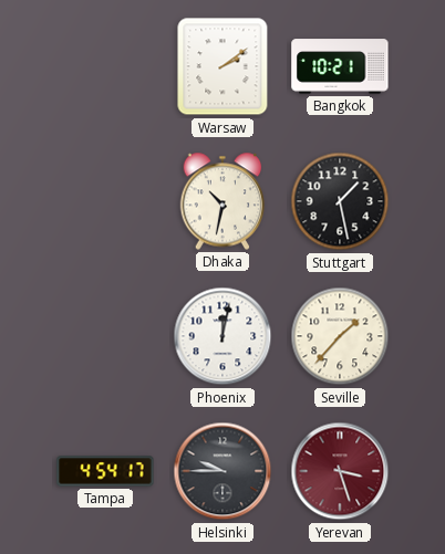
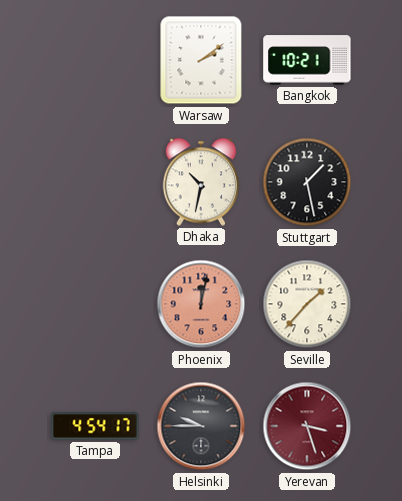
Phoenix dial: white -> salmon (201, 304)
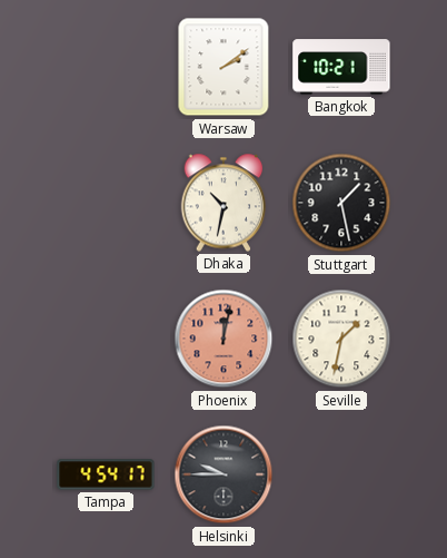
Seville: 1:37 -> 1:32 (341, 339)
Yerevan: 3:27 -> none (307, 426)
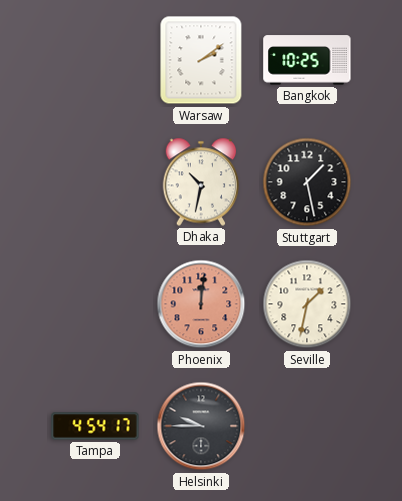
Bangkok: 10:21 -> 10:25 (307, 60)
Phoenix: 12:02 -> 12:01 (201, 304)
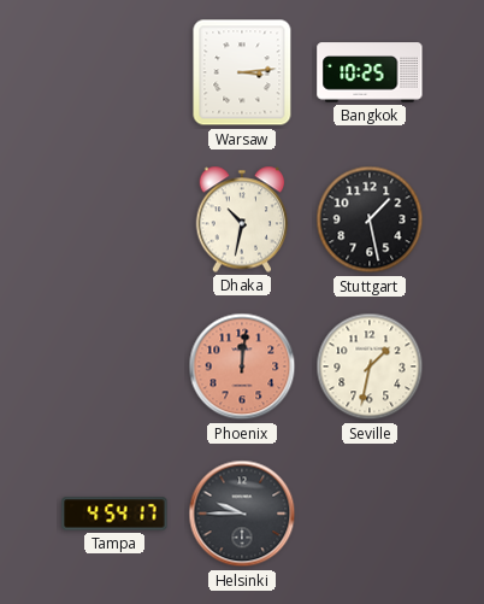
Warsaw: 2:09 -> 3:14 (242, 72)
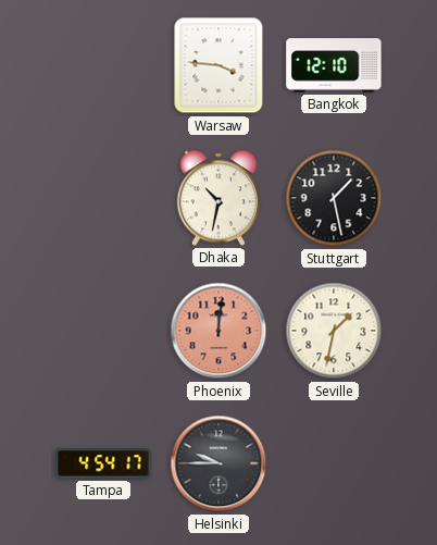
Warsaw: 3:14 -> 3:46 (218, 65)
Bangkok: 10:25 -> 12:10 (334, 65)
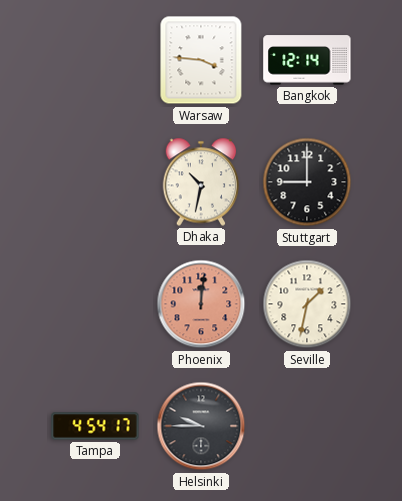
Bangkok: 12:10 -> 12:14 (307, 60)
Stuttgart: 1:28 -> 9:00 (307, 182)
